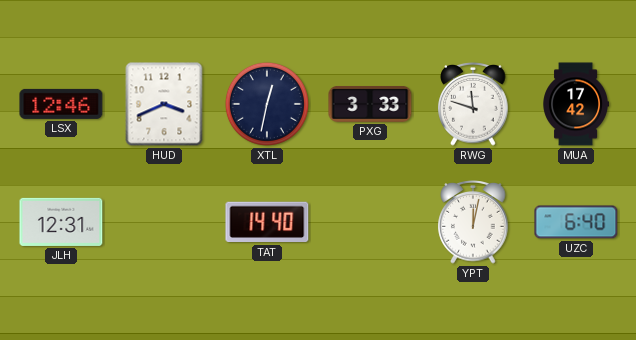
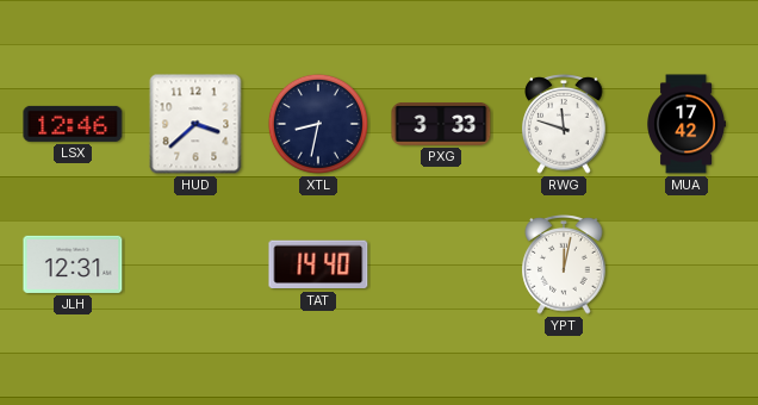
HUD: 3:41 -> 3:38 (195, 124)
XTL: 12:32 -> 8:32 (318, 124)
UZC: 6:40 -> none (576, 222)
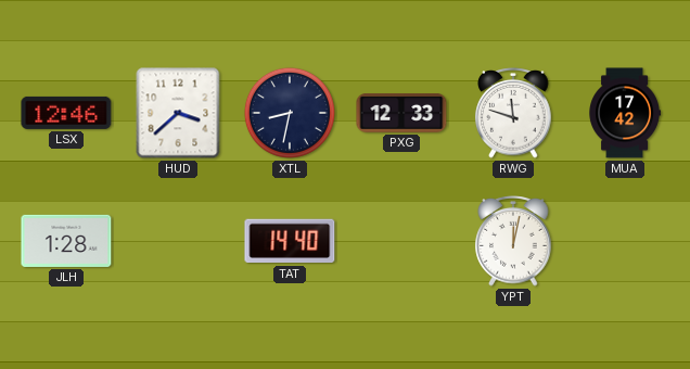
PXG: 3:33 -> 12:33 (401, 114)
JLH: 12:31 -> 1:28 (66, 241)
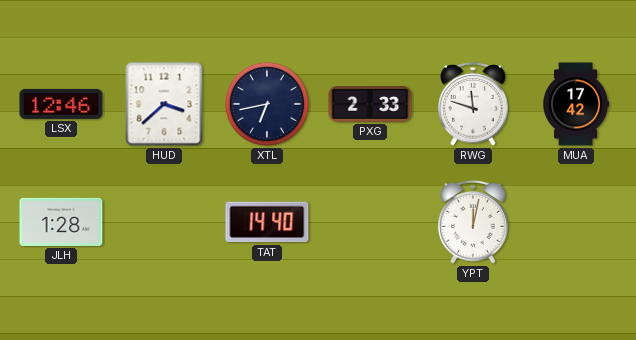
XTL: 8:32 -> 6:43 (267, 104)
PXG: 12:33 -> 2:33 (370, 105)
